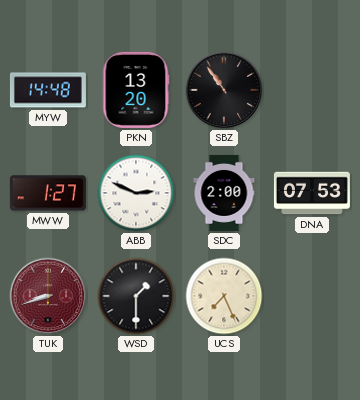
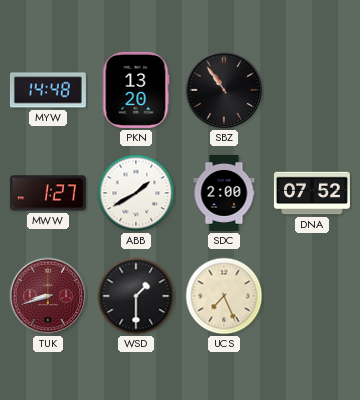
ABB: 2:49 -> 1:40 (136, 193)
DNA: 07:53 -> 07:52 (312, 193)
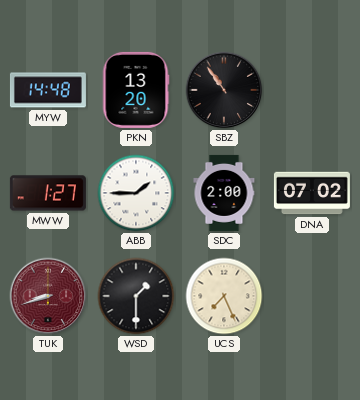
ABB: 1:40 -> 1:45 (136, 193)
DNA: 07:52 -> 07:02 (312, 193)
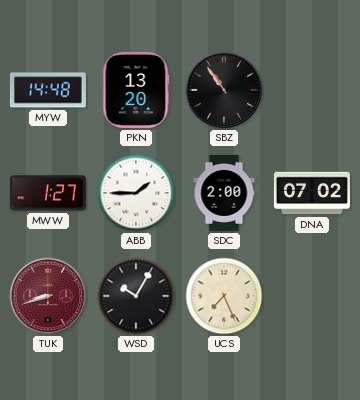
WSD: 1:30 -> 10:05 (136, 296)
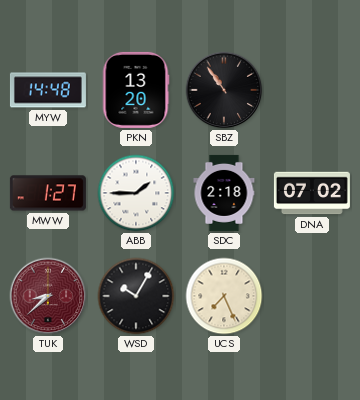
SDC: 2:00 -> 2:18 (224, 193)
TUK: 8:42 -> 8:38 (48, 296)
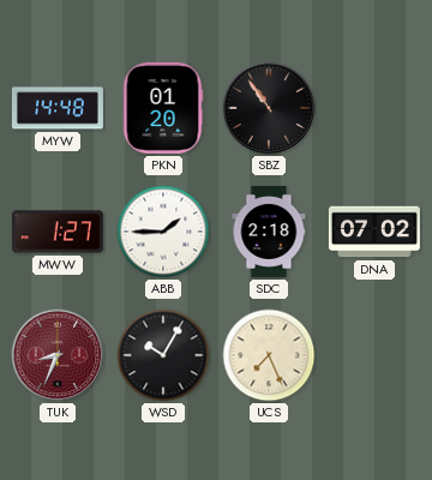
PKN: 13:20 -> 01:20 (163, 108)
TUK: 8:38 -> 8:34 (58, 355)
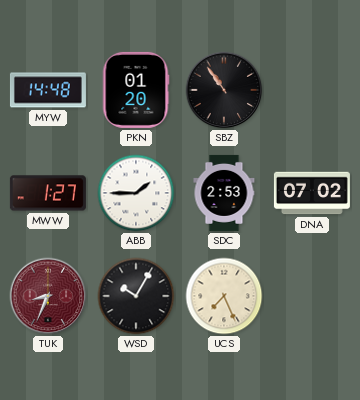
SDC: 2:18 -> 2:53 (224, 193)
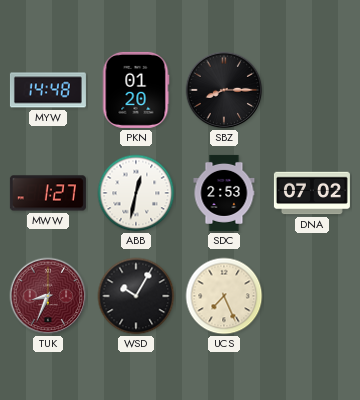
SBZ: 10:54 -> 8:15 (224, 90)
ABB: 1:45 -> 12:32 (136, 193)
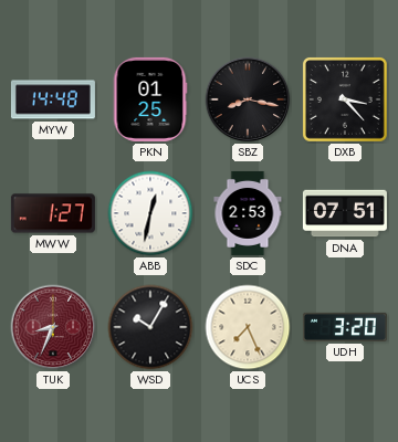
PKN: 01:20 -> 01:25 (150, 99)
SBZ: 8:15 -> 8:17 (248, 99)
DXB: none -> 3:23 (345, 99)
DNA: 07:02 -> 07:51 (345, 213)
UDH: none -> 3:20 (345, 327)
